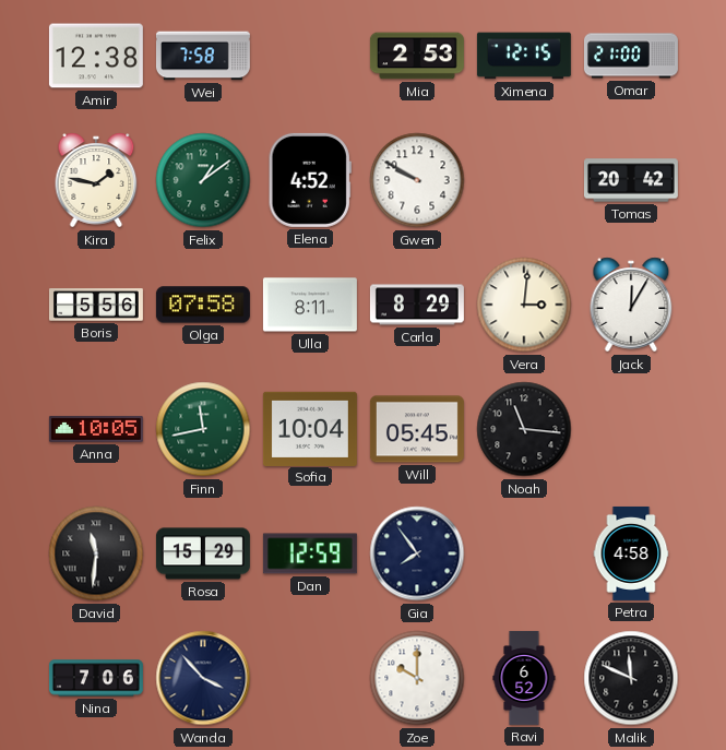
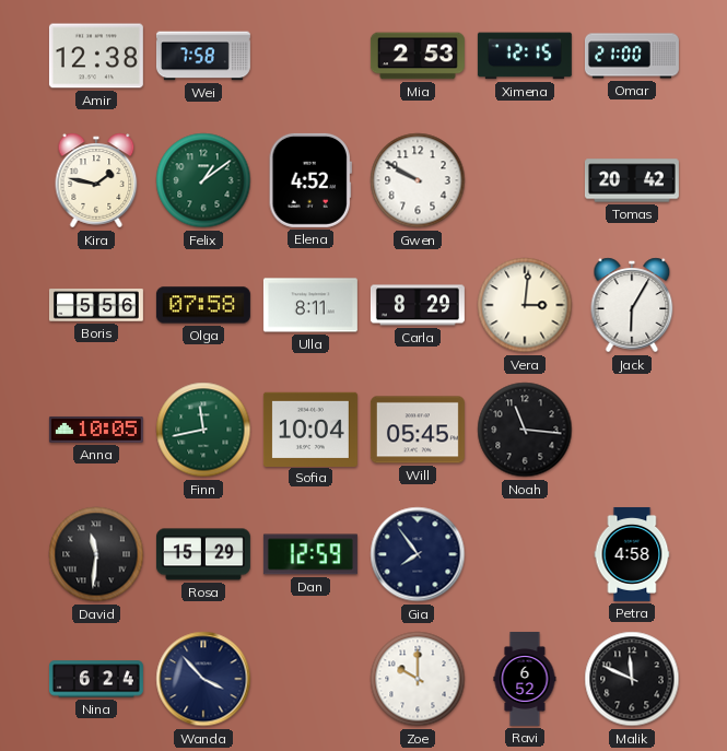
Jack: 12:05 -> 6:05 (632, 305)
Nina: 7:06 -> 6:24 (96, 679)
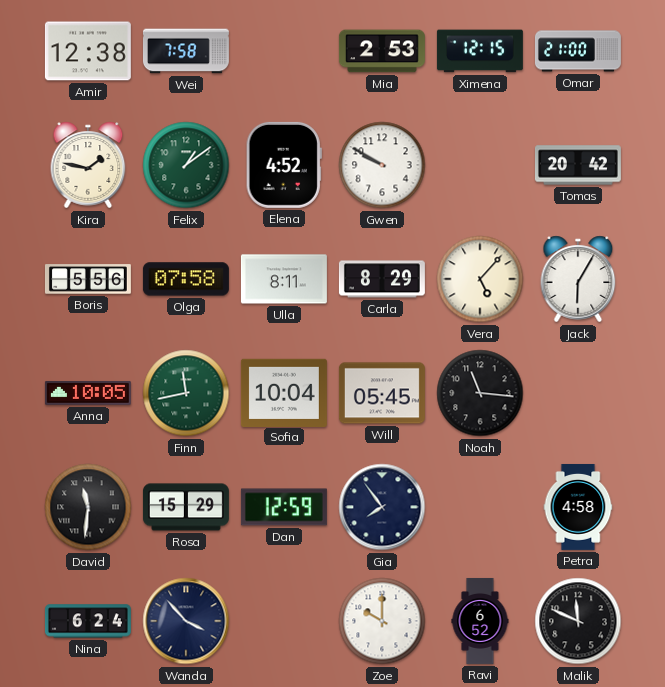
Vera: 3:01 -> 5:07 (480, 279)
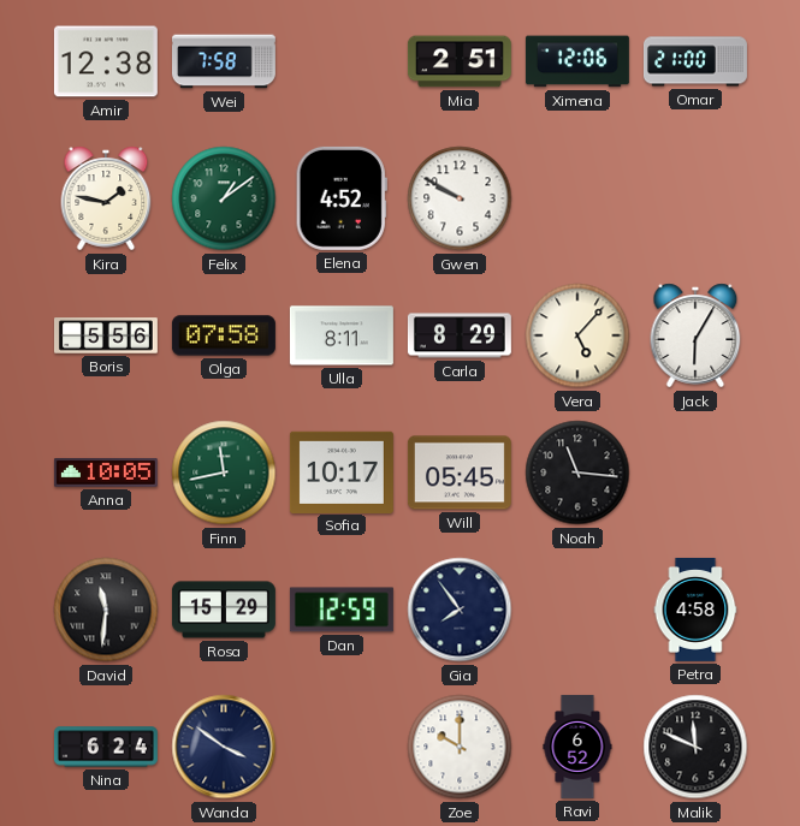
Mia: 2:53 -> 2:51 (460, 61)
Ximena: 12:15 -> 12:06 (577, 61)
Tomas: 20:42 -> none (578, 165)
Sofia: 10:04 -> 10:17 (342, 471)
Wanda: 3:53 -> 3:51 (224, 747)
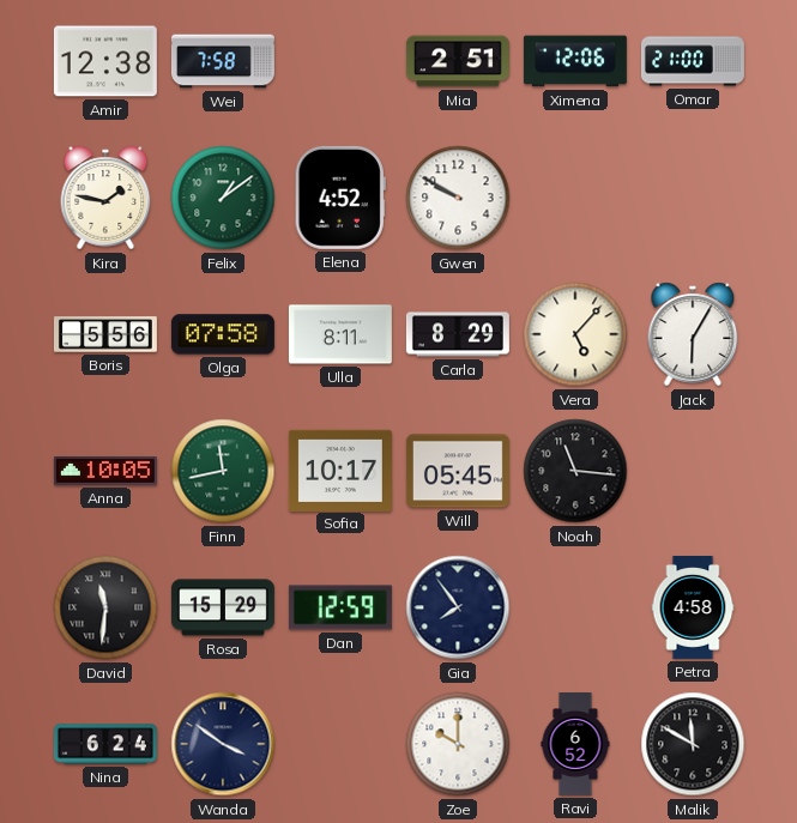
Malik: 11:49 -> 11:50 (693, 744)
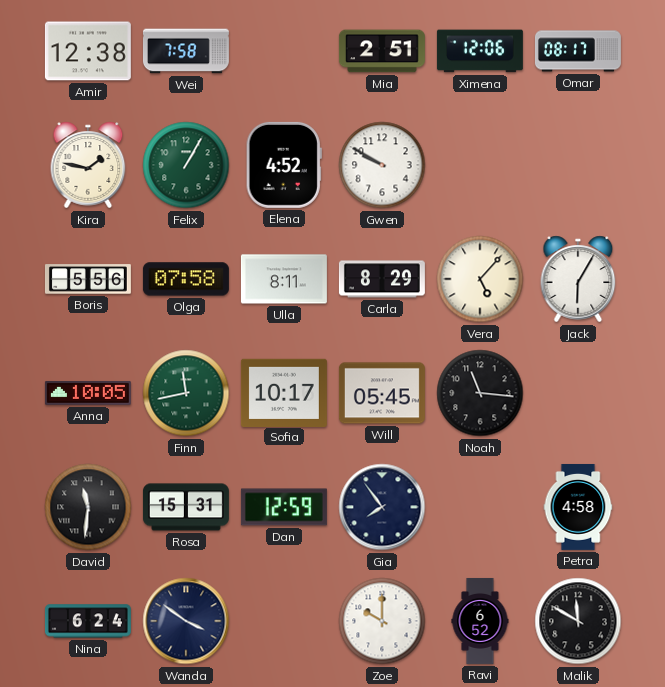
Omar: 21:00 -> 08:17 (578, 51)
Felix: 1:09 -> 1:05 (186, 165)
Rosa: 15:29 -> 15:31 (186, 507)
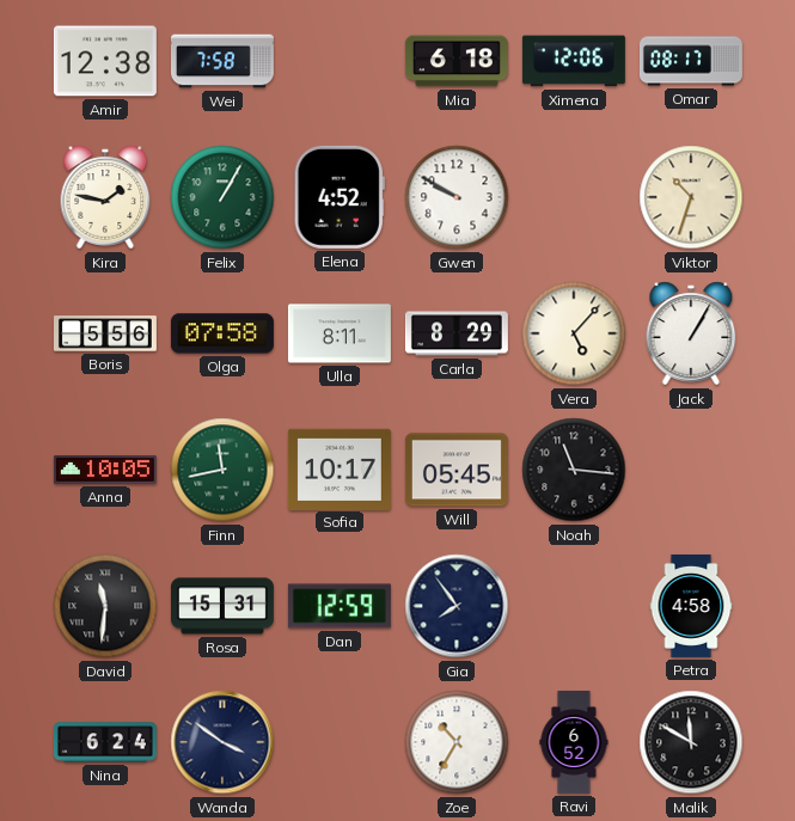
Mia: 2:51 -> 6:18 (457, 61)
Viktor: none -> 10:33 (691, 197)
Jack: 6:05 -> 1:05 (691, 333)
Zoe: 10:00 -> 10:35 (457, 742)
